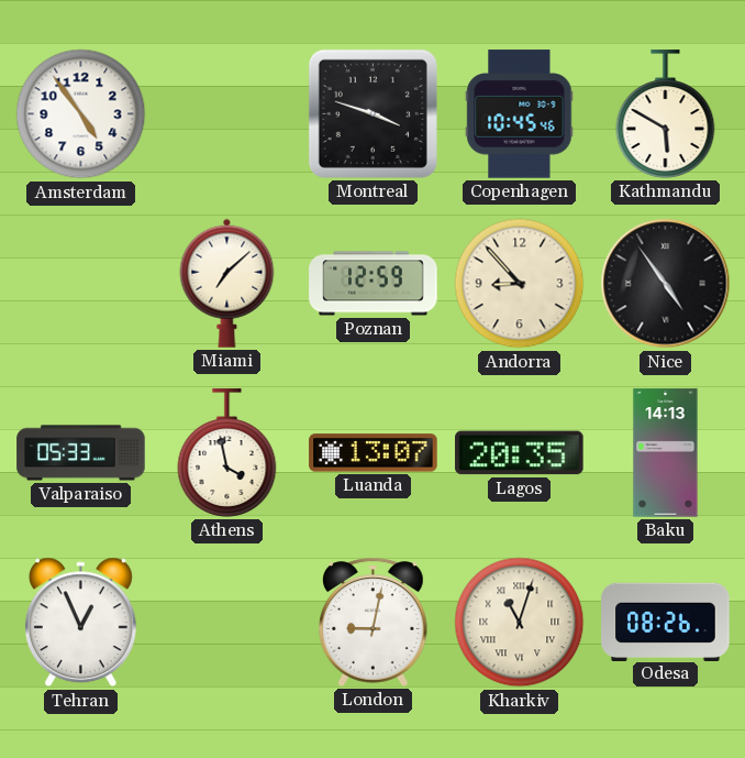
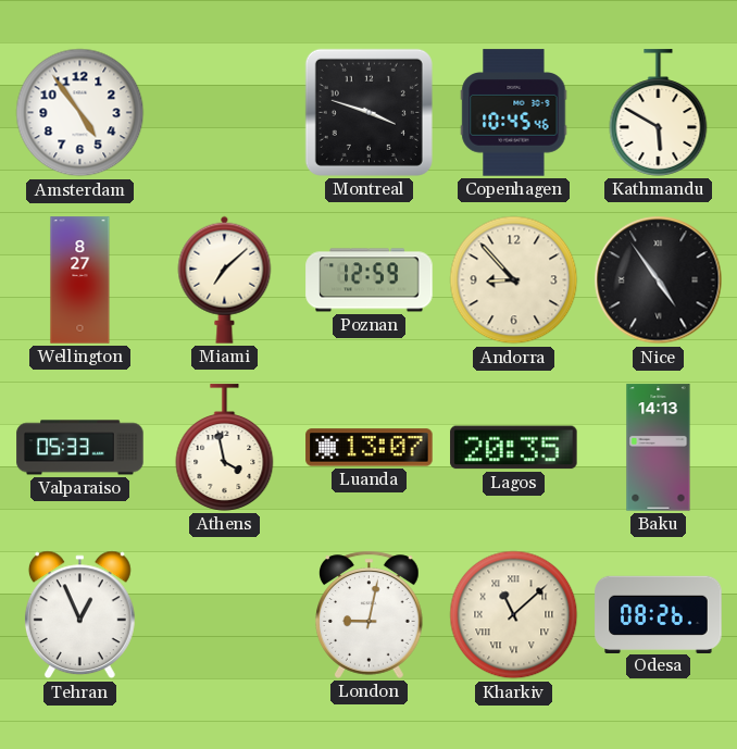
Wellington: none -> 8:27 (80, 280)
Kharkiv: 11:03 -> 11:08 (514, 615)
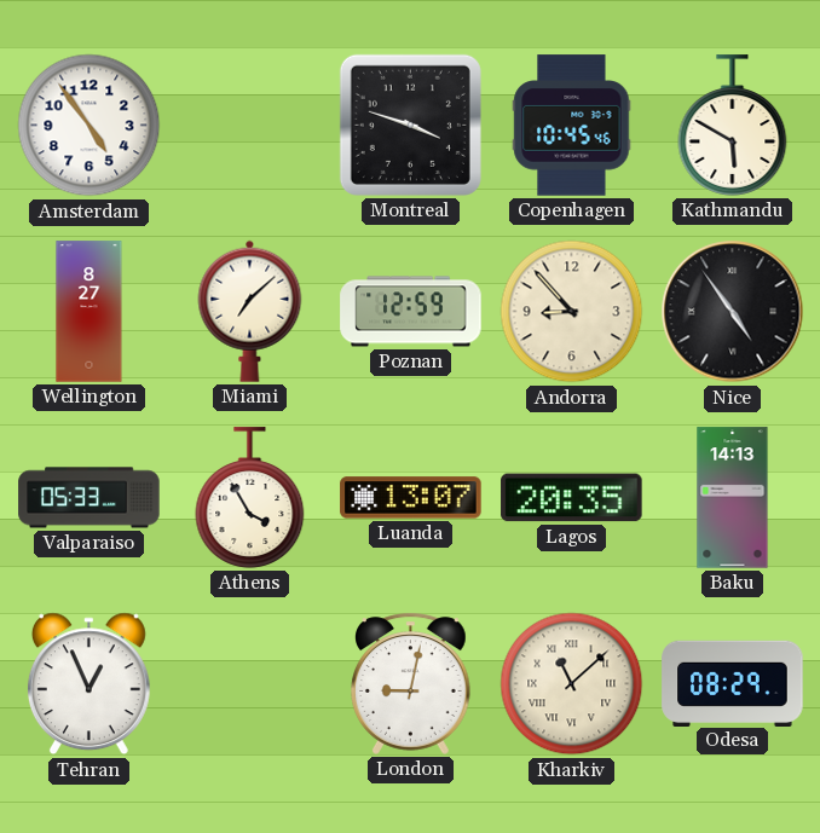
Athens: 3:58 -> 3:55 (250, 498)
Odesa: 08:26 -> 08:29 (733, 683)
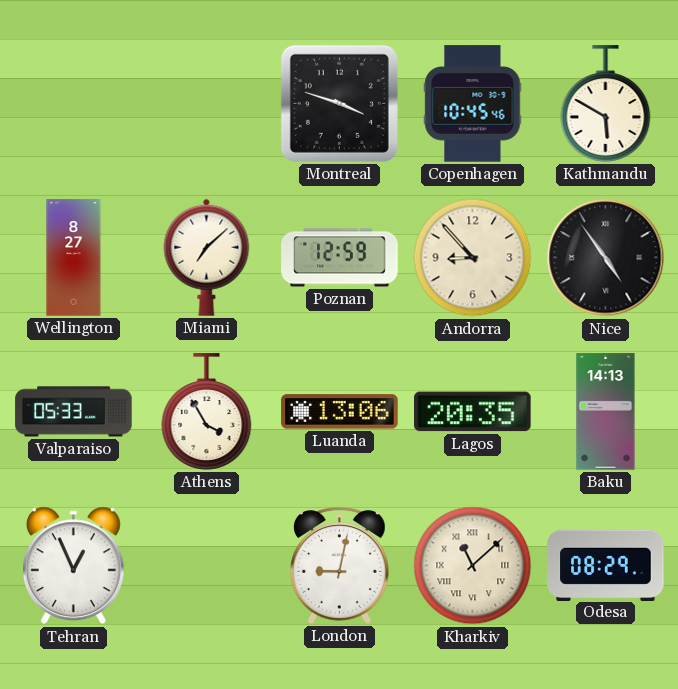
Amsterdam: 4:54 -> none (89, 126)
Luanda: 13:07 -> 13:06 (340, 412)
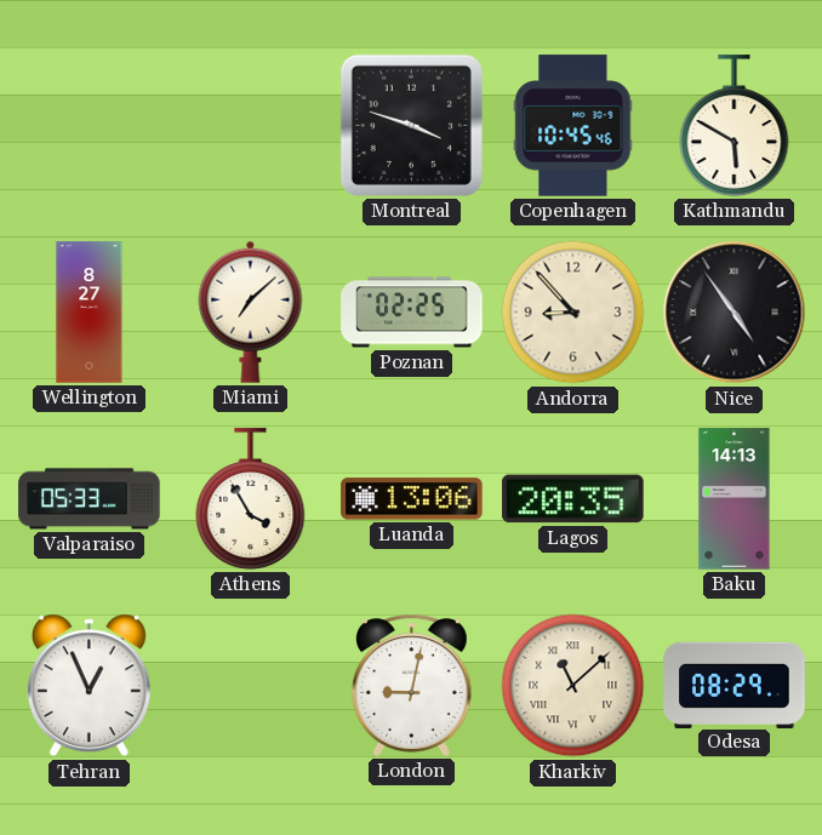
Poznan: 12:59 -> 02:25 (412, 313)
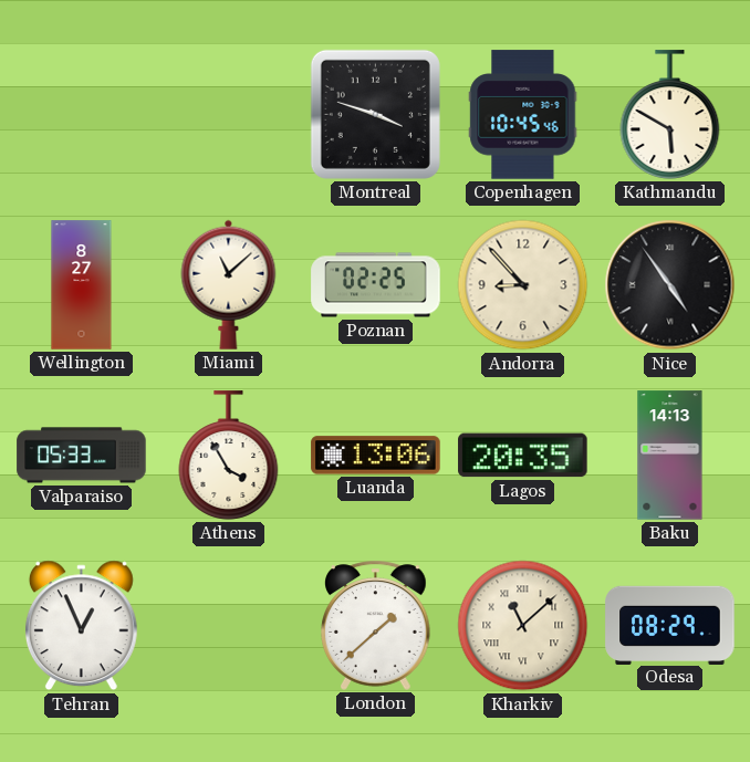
Miami: 7:08 -> 11:08 (229, 284)
London: 9:02 -> 1:38 (376, 625)
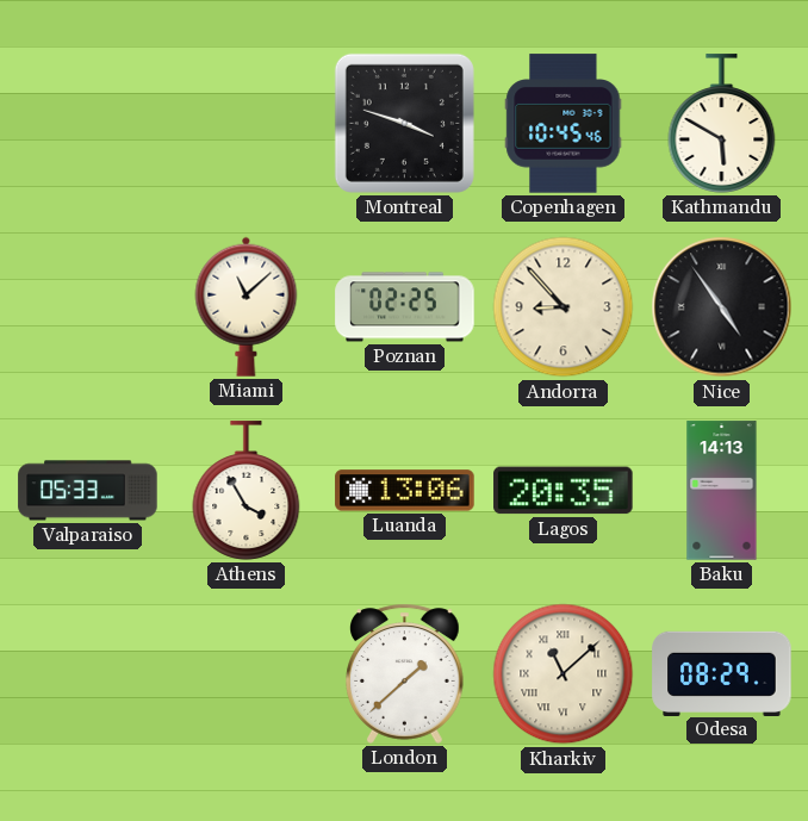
Wellington: 8:27 -> none (82, 285)
Tehran: 12:56 -> none (81, 626)
